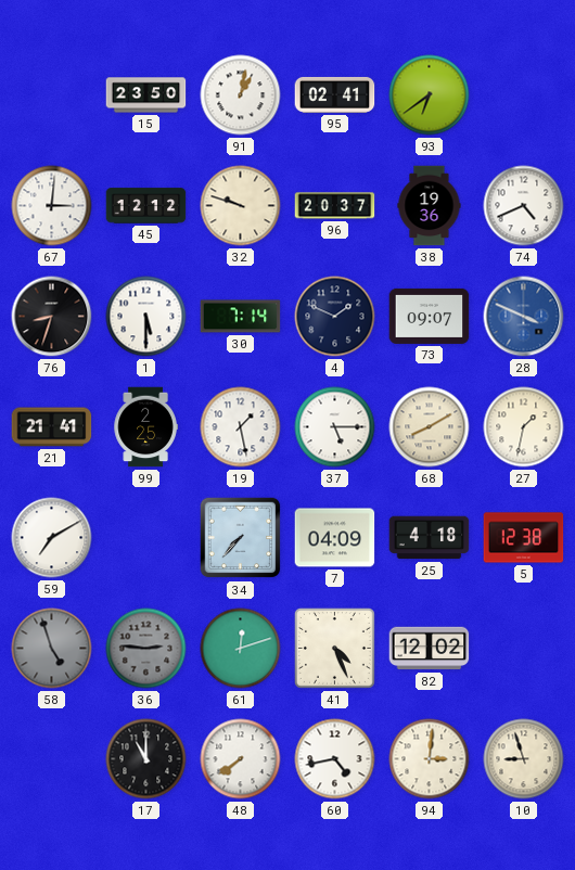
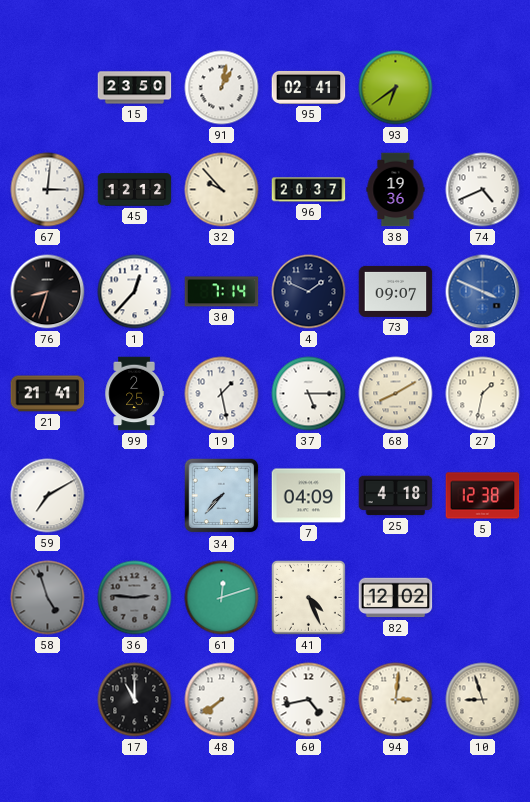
32: 9:48 -> 9:53 (222, 190)
1: 5:30 -> 12:37 (135, 292)
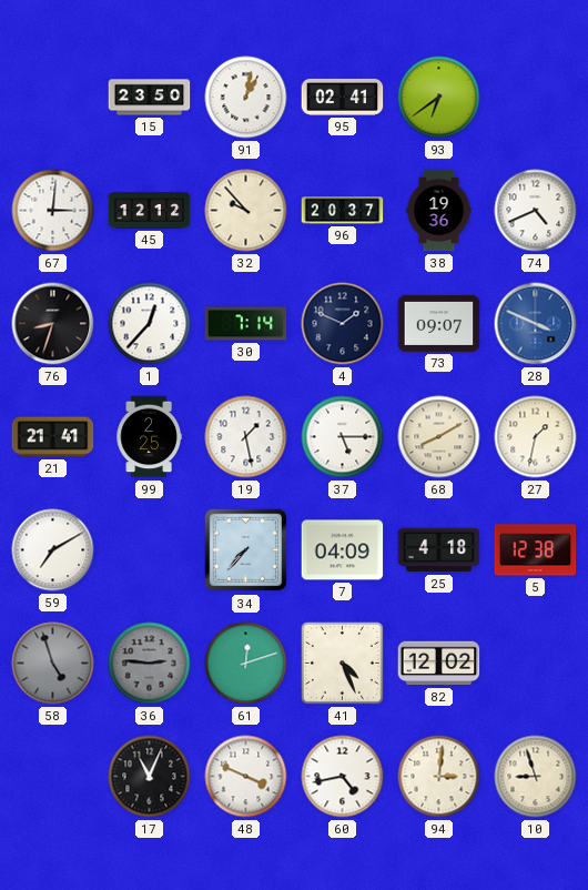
17: 11:00 -> 11:04 (150, 777)
48: 7:39 -> 3:49 (246, 777)
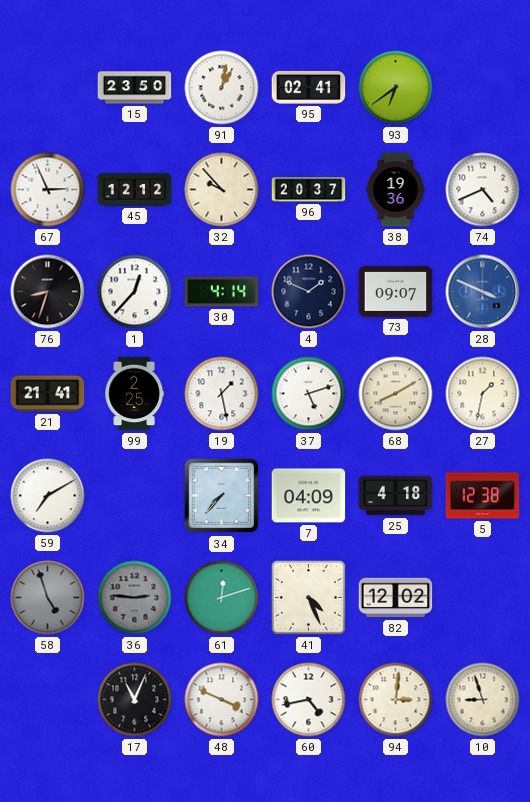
67: 3:01 -> 2:56 (48, 190)
30: 7:14 -> 4:14 (222, 292)
37: 5:15 -> 5:12 (309, 394)
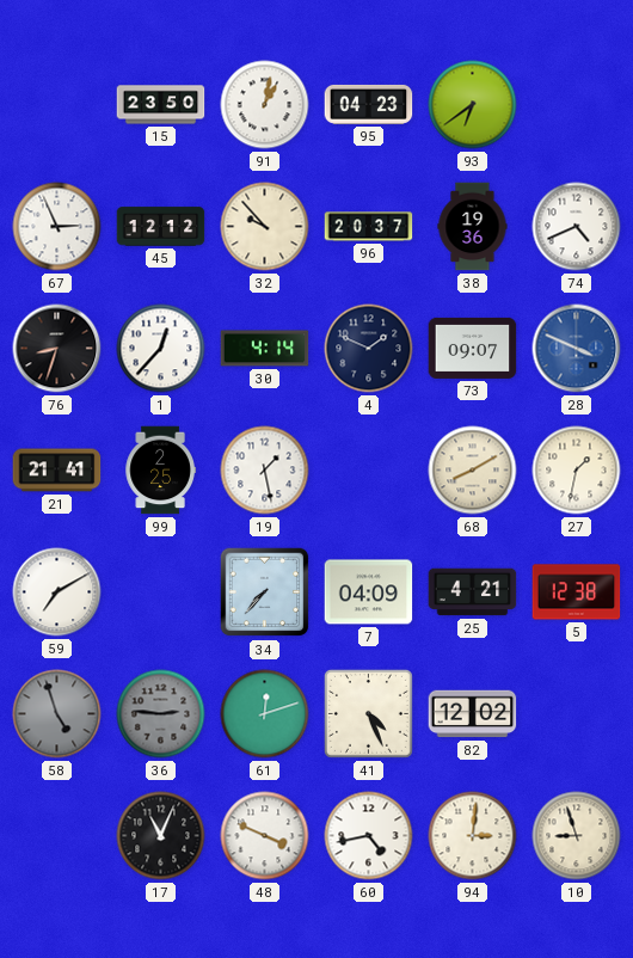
95: 02:41 -> 04:23 (369, 104)
37: 5:12 -> none (309, 394)
25: 4:18 -> 4:21 (473, 592)
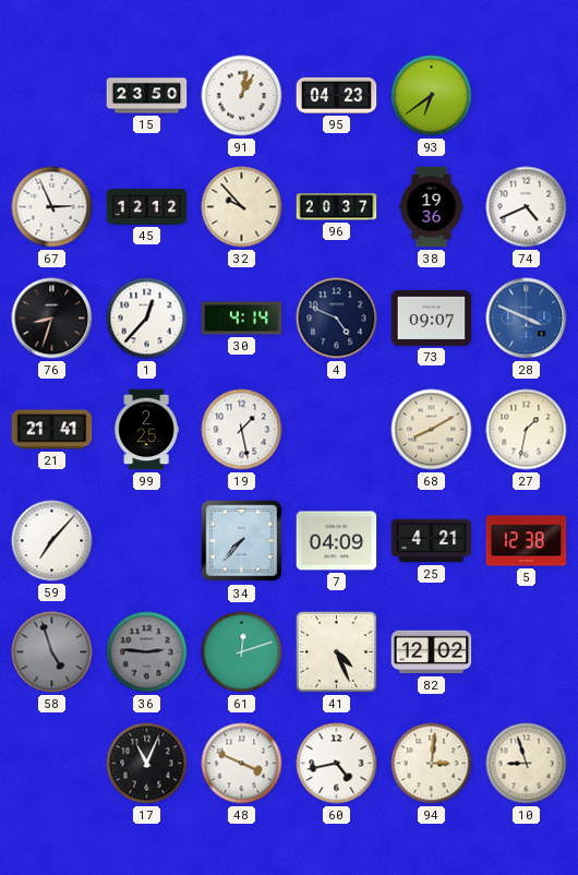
4: 1:49 -> 4:49 (337, 319)
59: 7:10 -> 7:07 (52, 541)
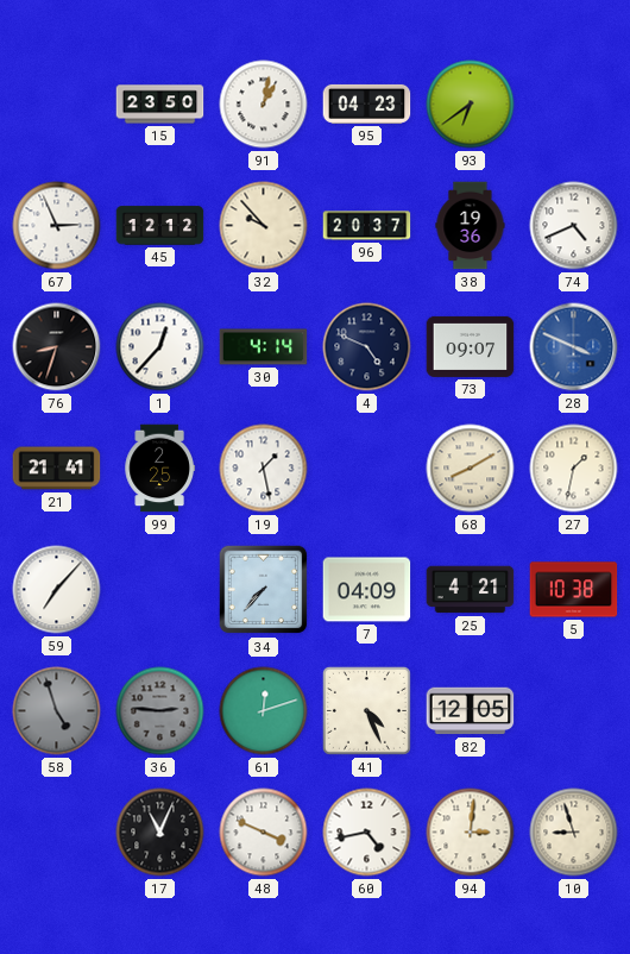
5: 12:38 -> 10:38 (574, 590)
82: 12:02 -> 12:05 (471, 711)
